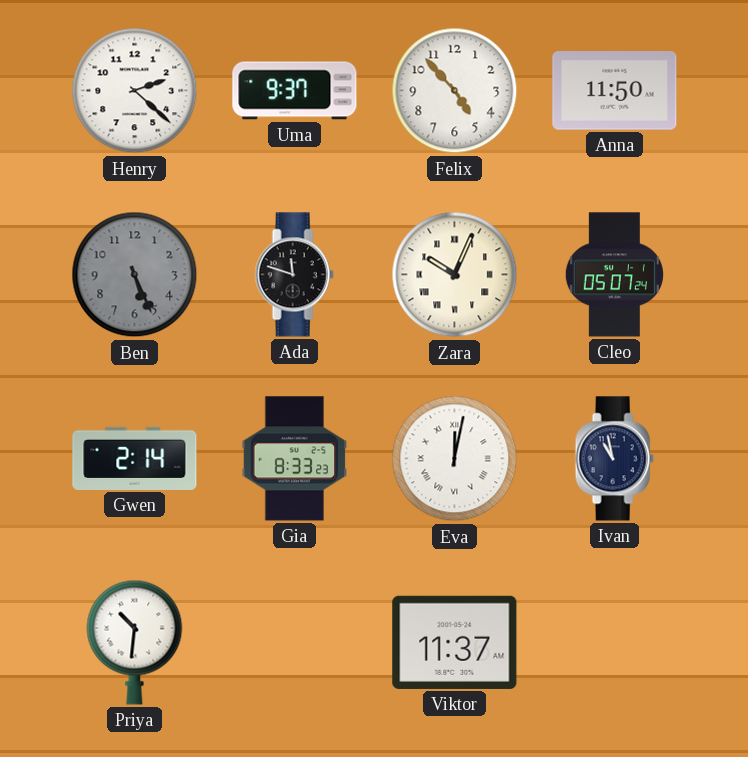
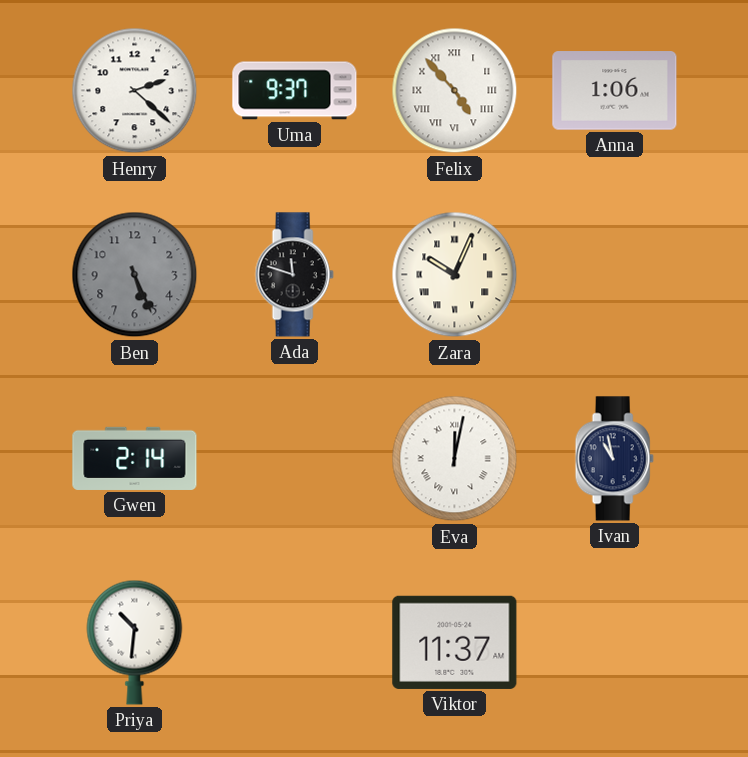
Felix numerals: Arabic -> Roman (455, 91)
Anna: 11:50 -> 1:06 (615, 91)
Cleo: 05:07 -> none (614, 275)
Gia: 8:33 -> none (295, 459)
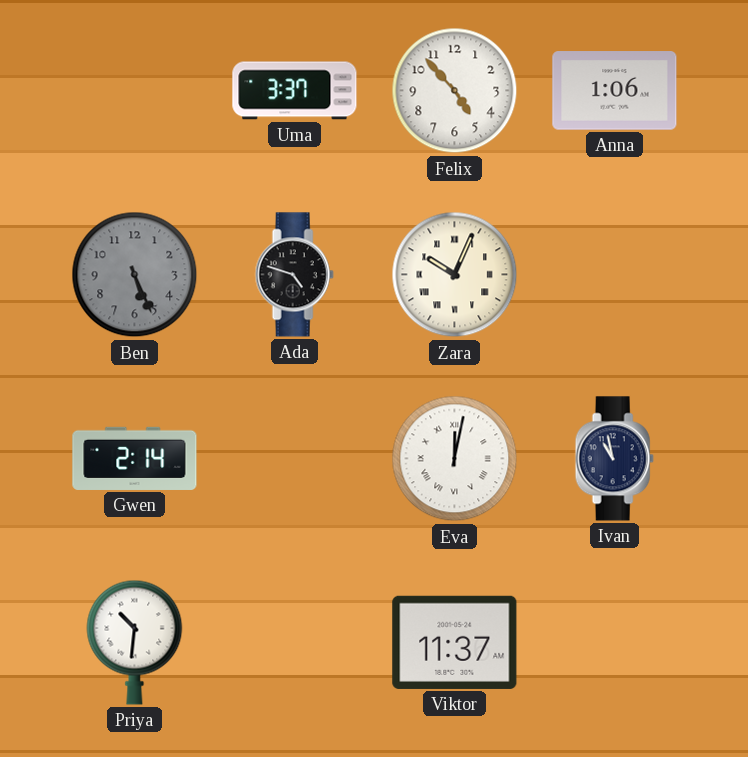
Henry: 2:22 -> none (135, 91)
Uma: 9:37 -> 3:37 (295, 91)
Felix numerals: Roman -> Arabic (455, 91)
Ada: 11:48 -> 4:48 (294, 275)
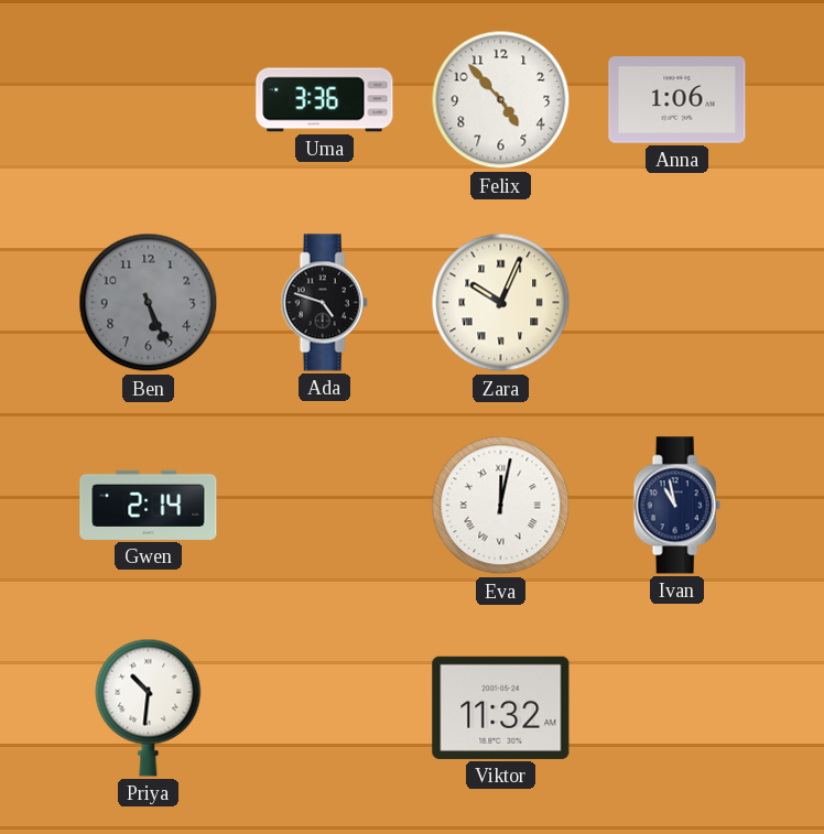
Uma: 3:37 -> 3:36 (325, 100)
Viktor: 11:37 -> 11:32 (501, 707)
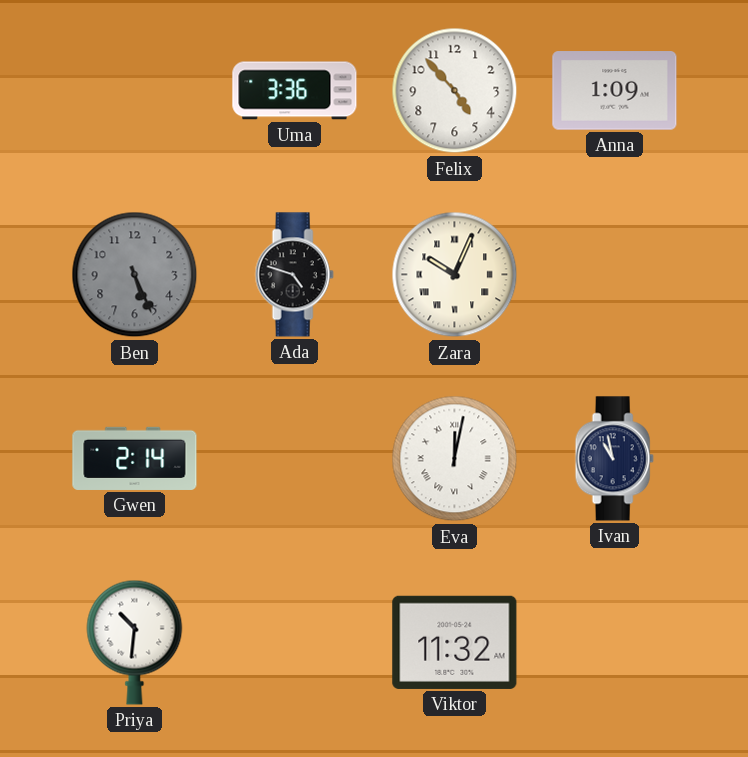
Anna: 1:06 -> 1:09 (615, 91)
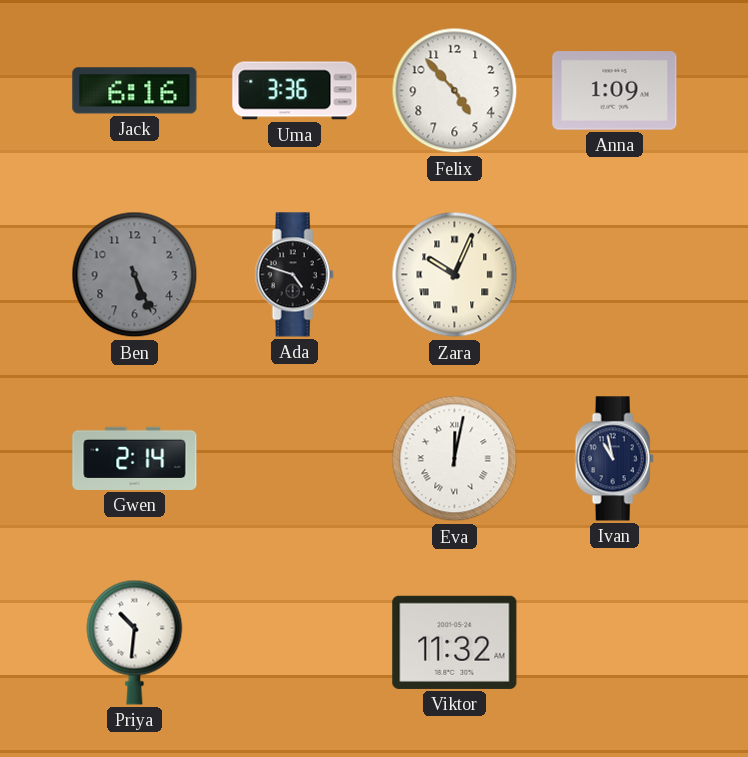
Jack: none -> 6:16 (135, 91)
